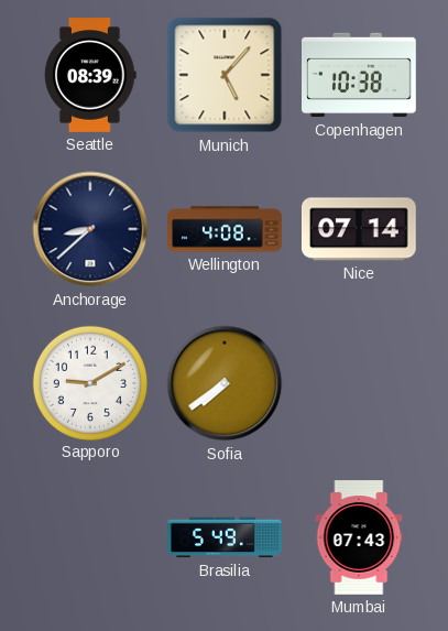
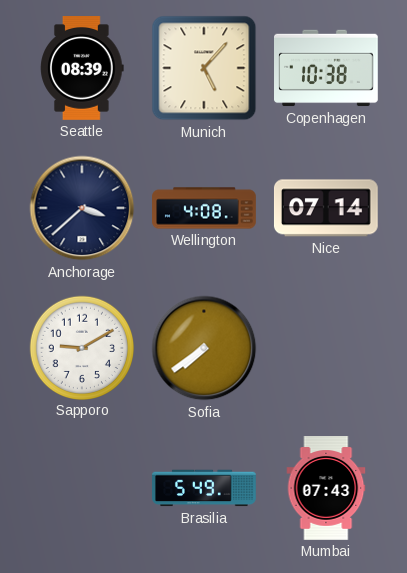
Anchorage: 8:38 -> 3:38 (82, 208)
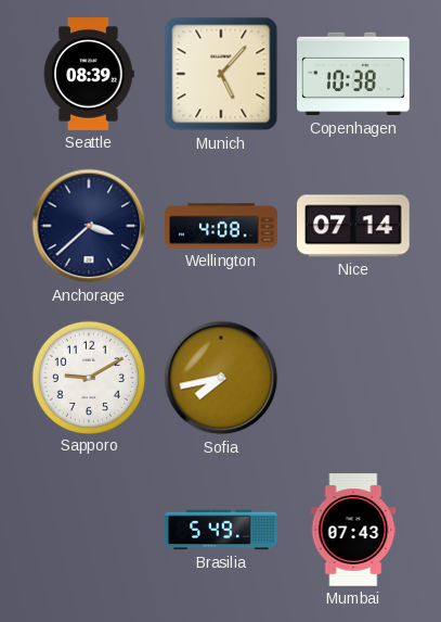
Sofia: 7:39 -> 7:43 (221, 378)
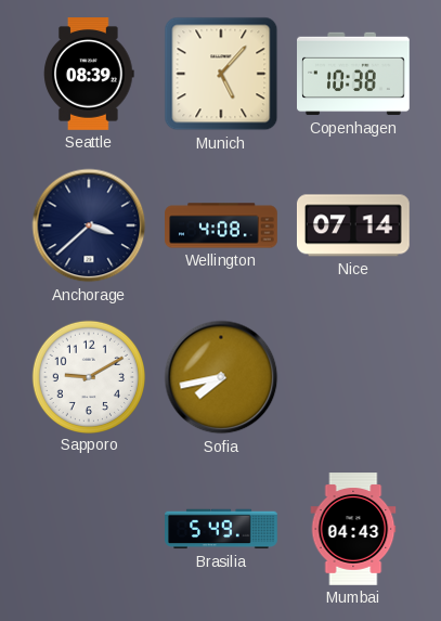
Mumbai: 07:43 -> 04:43 (353, 529)
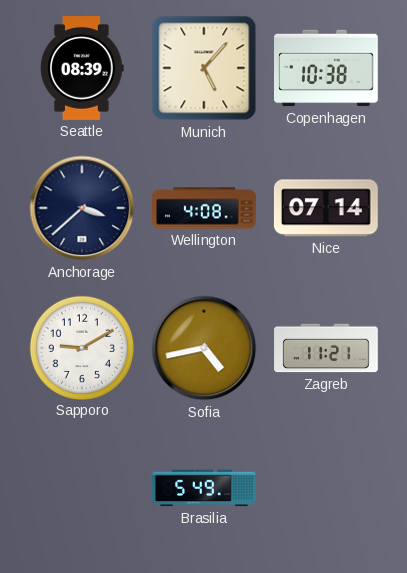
Sofia: 7:43 -> 4:43 (204, 348)
Zagreb: none -> 11:21 (326, 348)
Mumbai: 04:43 -> none (353, 529)
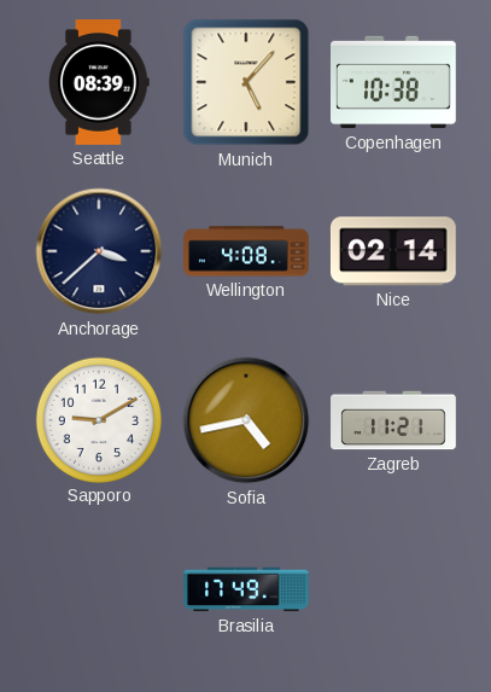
Nice: 07:14 -> 02:14 (393, 251)
Brasilia: 5:49 -> 17:49 (246, 589)
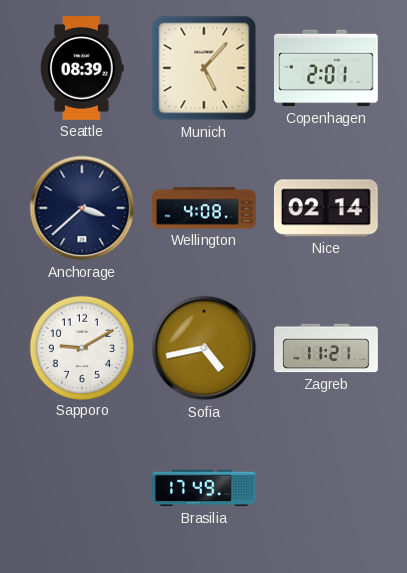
Copenhagen: 10:38 -> 2:01 (327, 68)
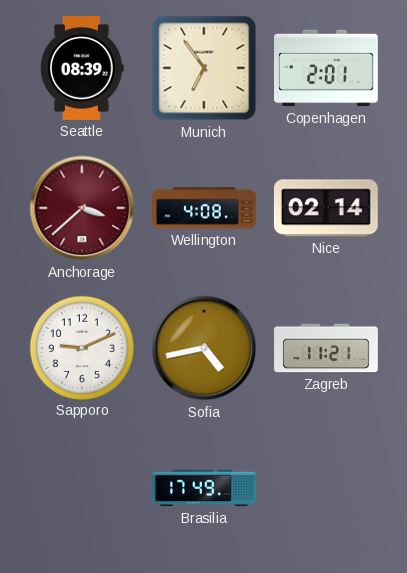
Munich: 5:07 -> 6:54 (204, 68)
Anchorage dial: navy -> burgundy (82, 208)
Sapporo: 9:10 -> 9:11 (81, 347)
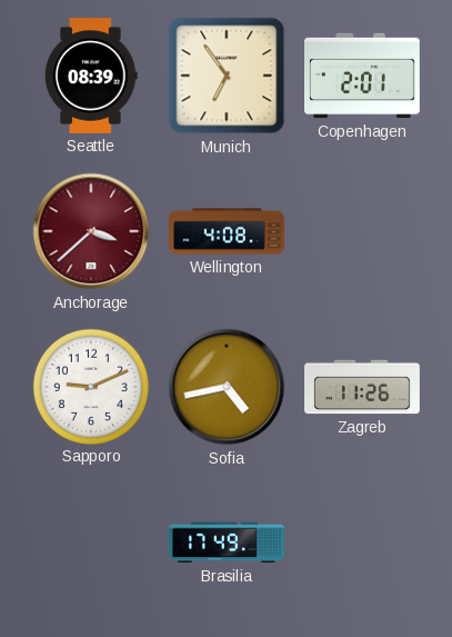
Nice: 02:14 -> none (326, 208)
Zagreb: 11:21 -> 11:26 (362, 387)
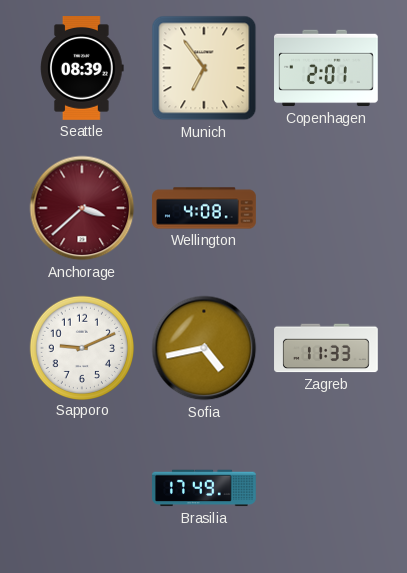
Zagreb: 11:26 -> 11:33 (326, 348)
